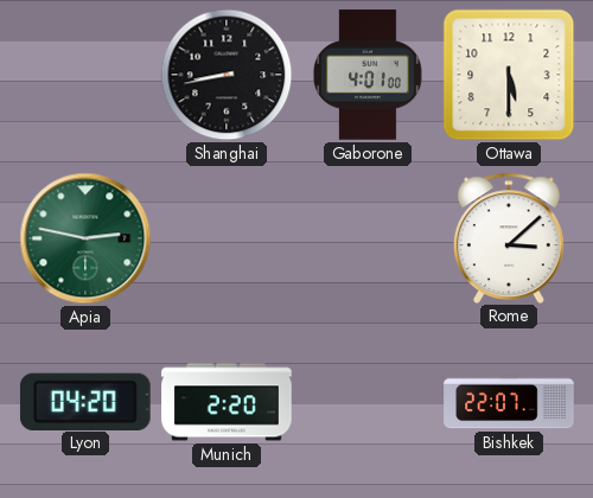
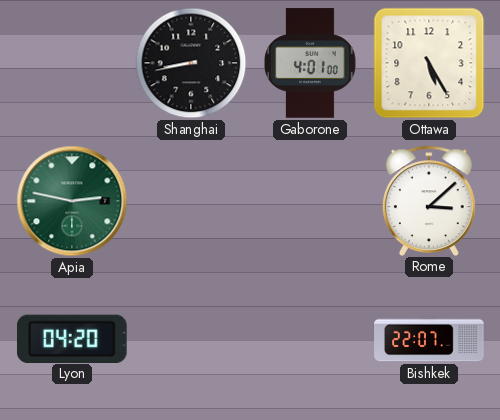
Ottawa: 5:30 -> 5:25 (429, 63)
Munich: 2:20 -> none (227, 402)
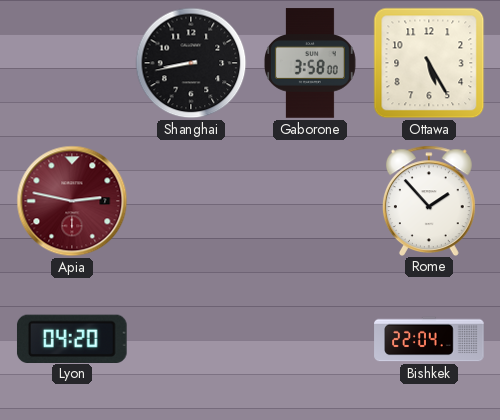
Gaborone: 4:01 -> 3:58 (310, 63)
Apia dial: green -> burgundy (72, 201)
Rome: 3:08 -> 1:53 (429, 200)
Bishkek: 22:07 -> 22:04 (429, 339)
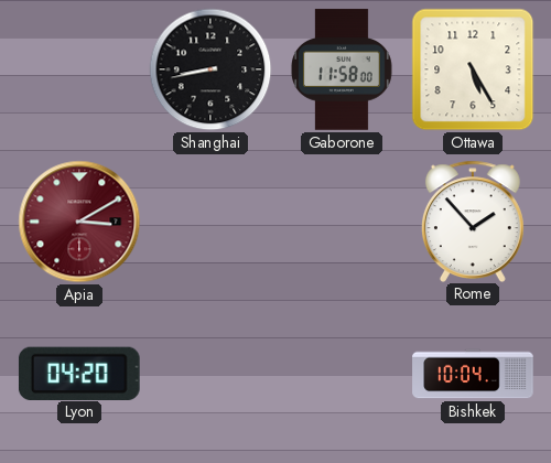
Gaborone: 3:58 -> 11:58 (342, 69)
Apia: 2:47 -> 3:10 (79, 222)
Bishkek: 22:04 -> 10:04 (473, 374)
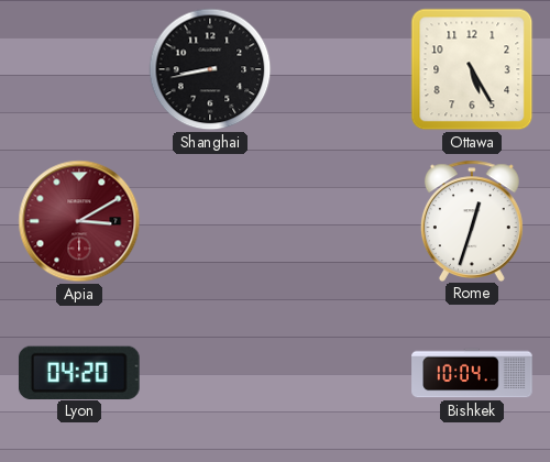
Gaborone: 11:58 -> none (342, 69)
Rome: 1:53 -> 12:33 (472, 220)
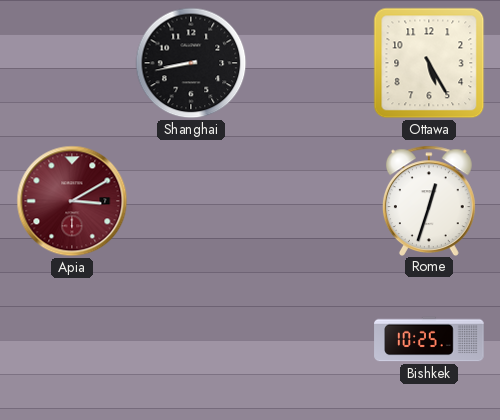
Lyon: 04:20 -> none (79, 372)
Bishkek: 10:04 -> 10:25 (429, 339)
